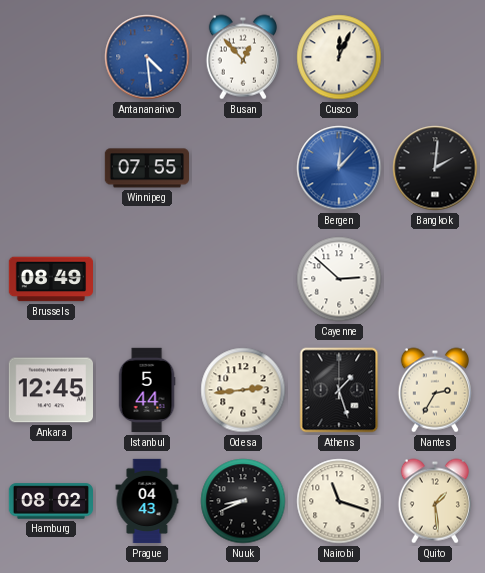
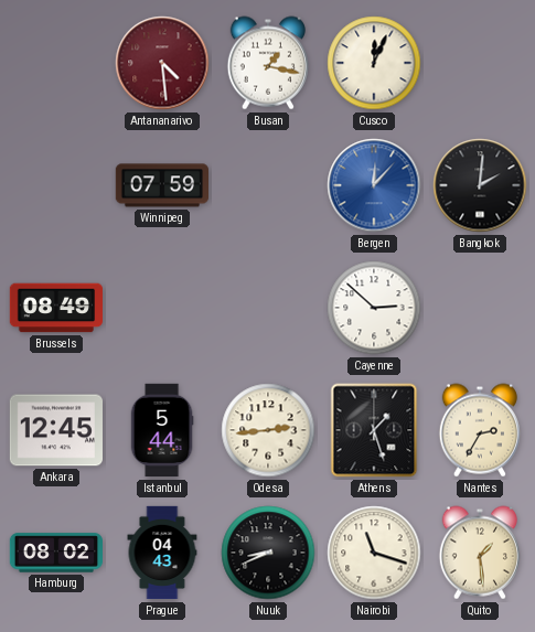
Antananarivo dial: blue -> burgundy (162, 63)
Busan: 12:53 -> 1:17 (268, 63)
Winnipeg: 07:55 -> 07:59 (161, 185)
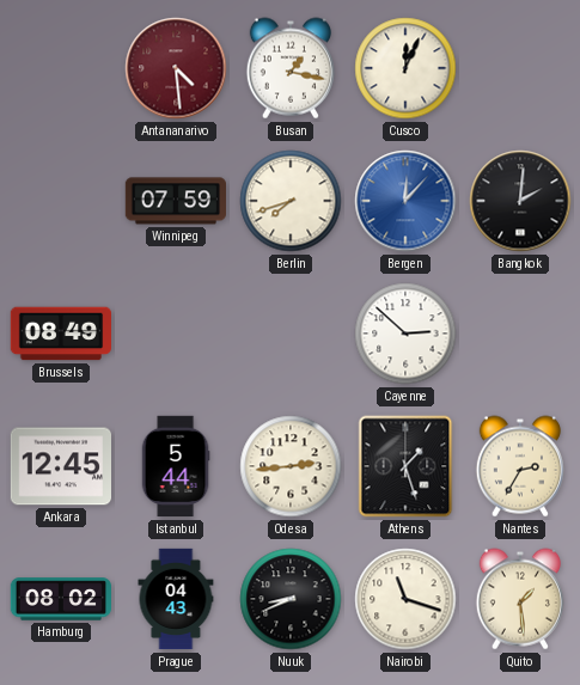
Berlin: none -> 7:42 (291, 201)
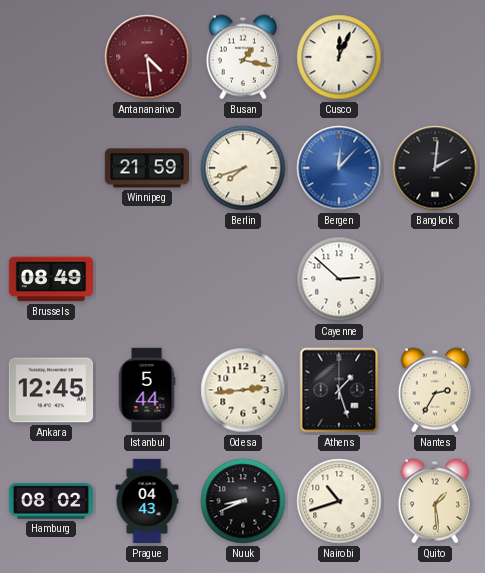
Winnipeg: 07:59 -> 21:59 (146, 168)
Nairobi: 11:18 -> 10:42 (339, 501)
